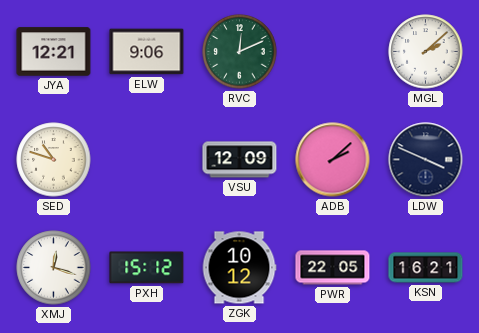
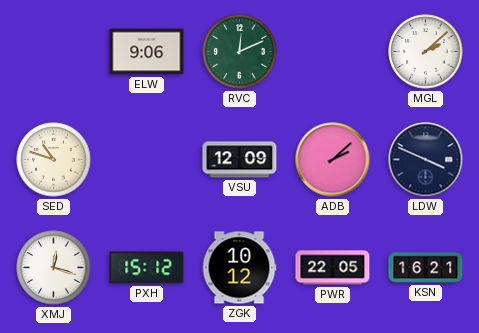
JYA: 12:21 -> none (54, 52)
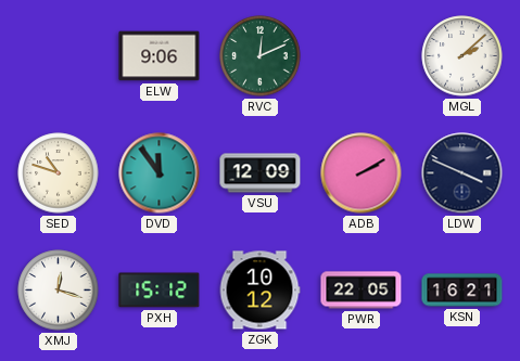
DVD: none -> 11:54 (160, 173)
ADB: 2:08 -> 2:10 (362, 173)
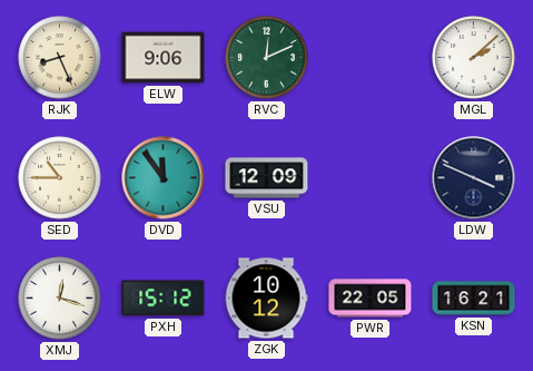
RJK: none -> 8:26 (60, 58)
SED: 10:48 -> 10:45 (60, 178)
ADB: 2:10 -> none (362, 173)
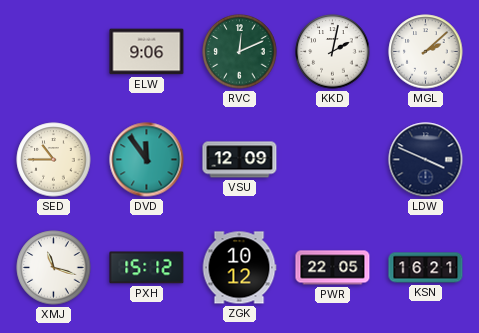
RJK: 8:26 -> none (60, 58)
KKD: none -> 2:02 (333, 52)
XMJ: 12:18 -> 11:18 (54, 268)
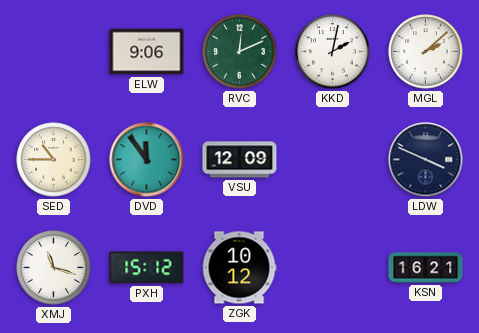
PWR: 22:05 -> none (333, 268)
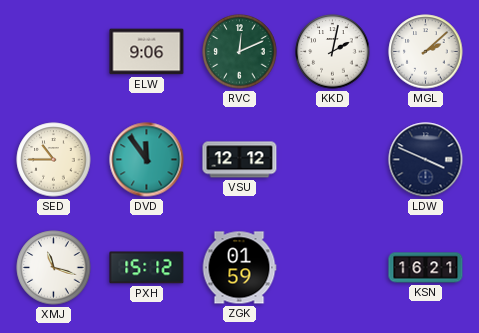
VSU: 12:09 -> 12:12 (240, 160)
ZGK: 10:12 -> 01:59 (239, 268)
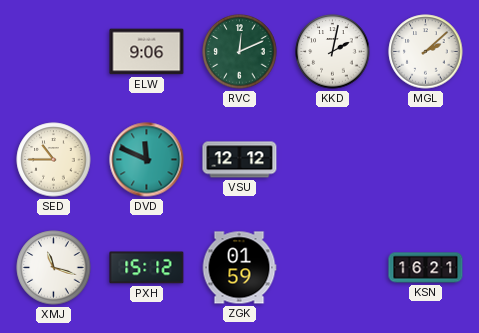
DVD: 11:54 -> 11:49 (147, 160)
LDW: 3:49 -> none (426, 160)
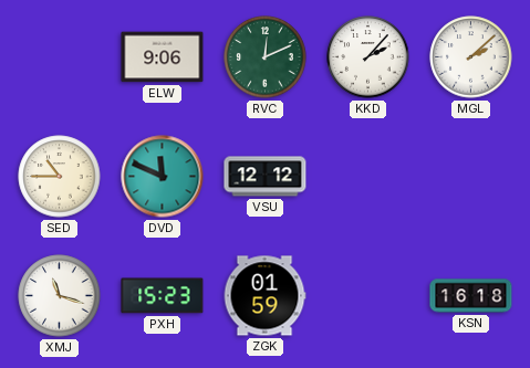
KKD: 2:02 -> 2:07 (368, 57)
PXH: 15:12 -> 15:23 (163, 296)
KSN: 16:21 -> 16:18 (471, 296)
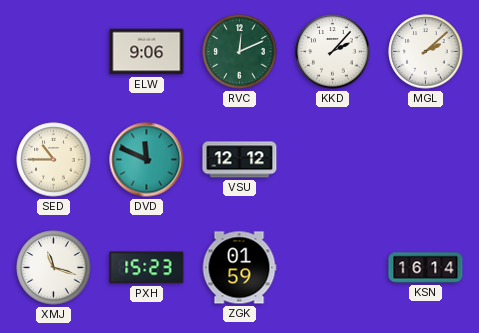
KSN: 16:18 -> 16:14 (426, 268)
